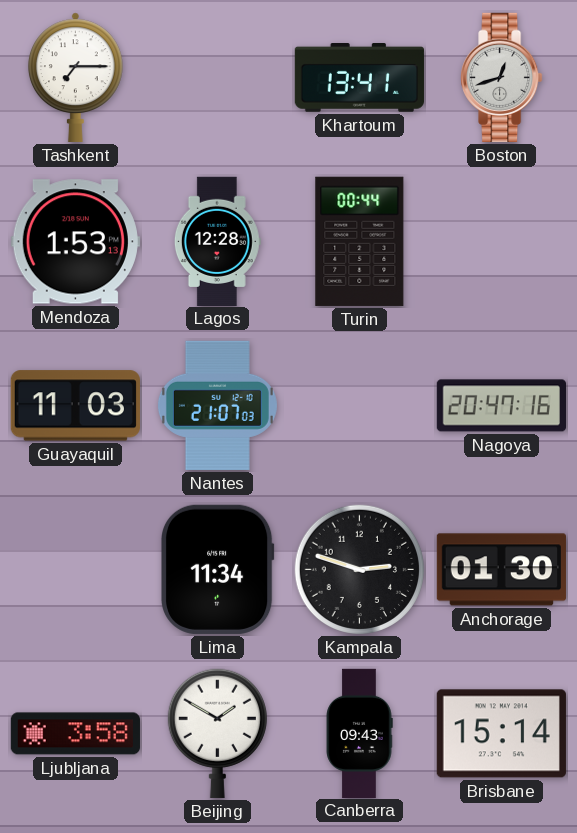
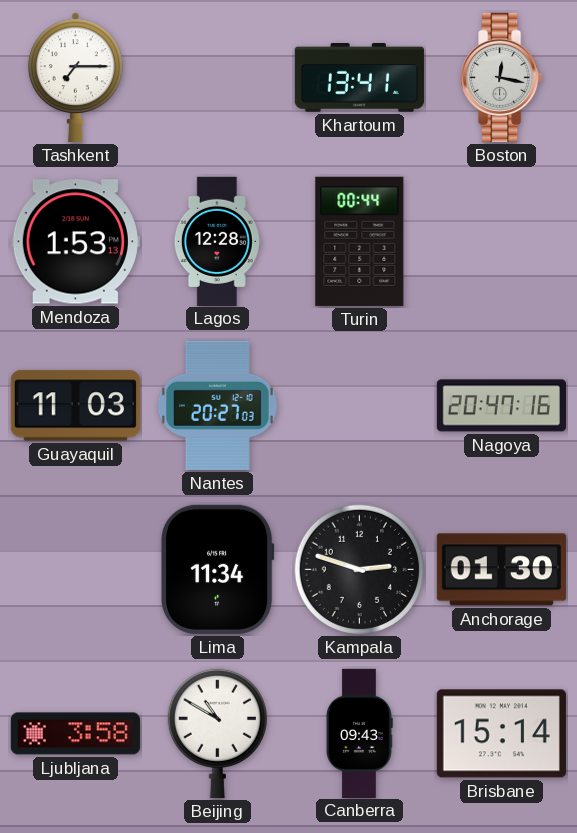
Boston: 12:42 -> 12:17 (502, 77)
Nantes: 21:07 -> 20:27 (217, 405)
Beijing: 1:50 -> 10:50 (217, 733)
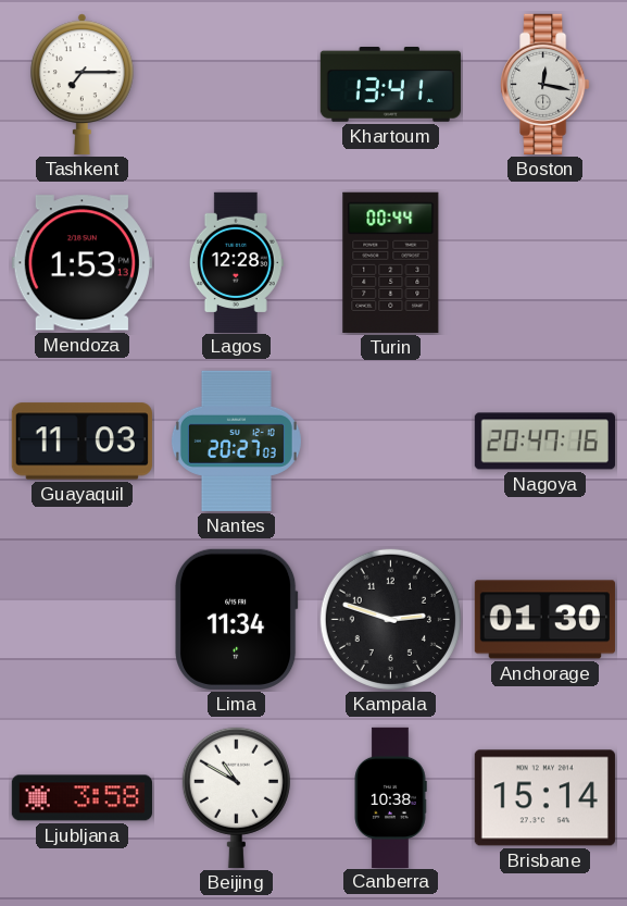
Canberra: 09:43 -> 10:38 (390, 797)
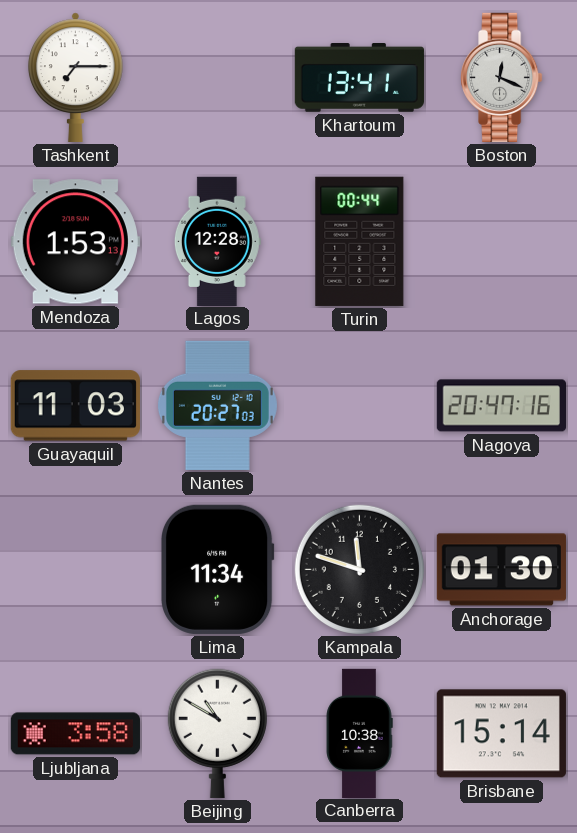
Boston: 12:17 -> 12:19 (502, 77)
Kampala: 2:48 -> 11:48 (359, 569)
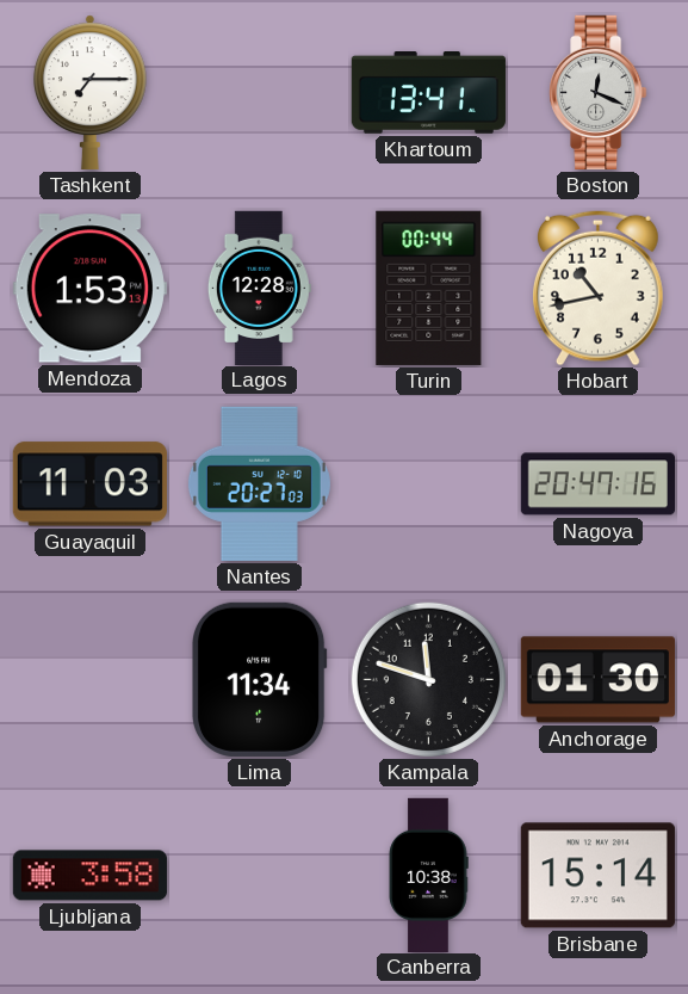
Hobart: none -> 10:43 (599, 288)
Beijing: 10:50 -> none (217, 733)
